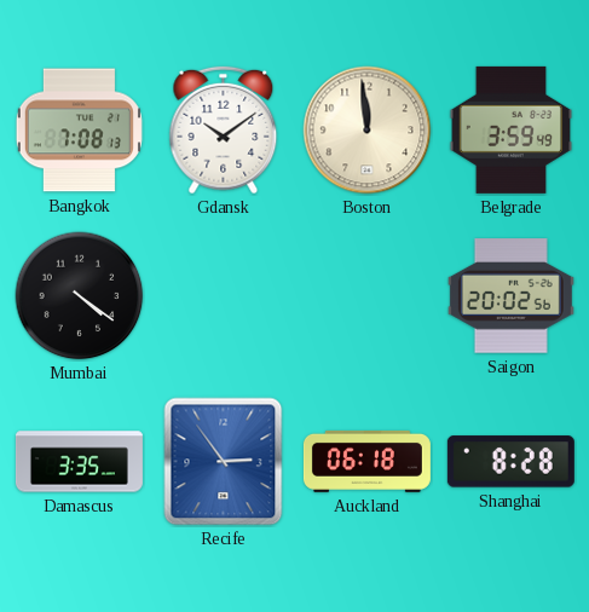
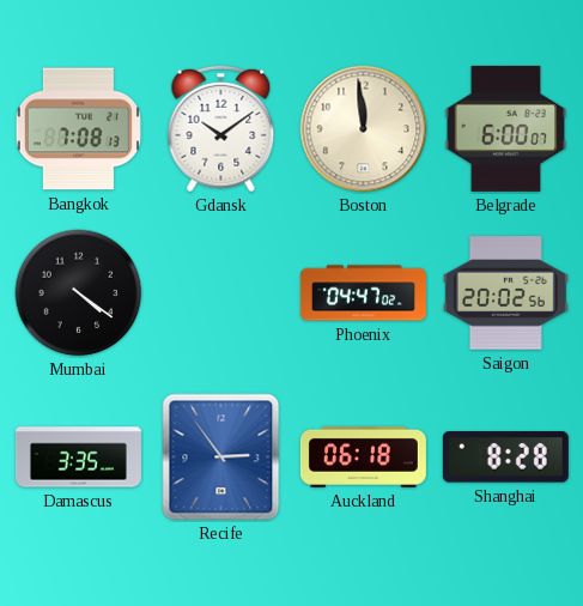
Belgrade: 3:59 -> 6:00 (506, 128)
Phoenix: none -> 04:47 (363, 293)
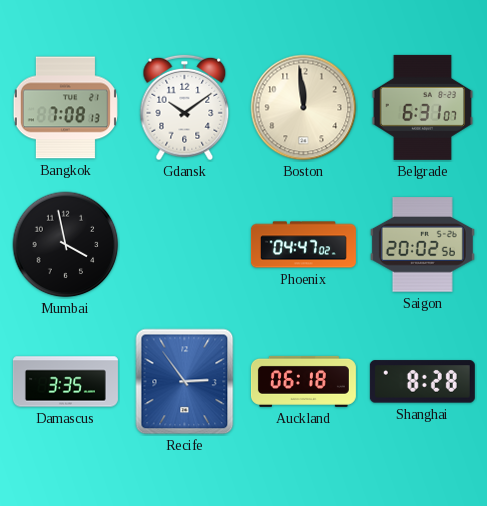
Belgrade: 6:00 -> 6:31 (423, 107)
Mumbai: 4:21 -> 3:58 (66, 245)
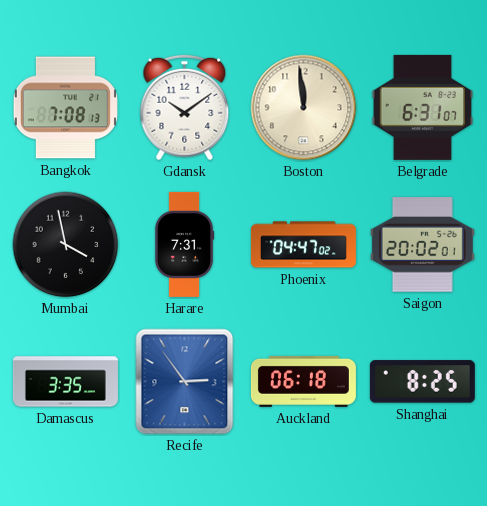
Harare: none -> 7:31 (184, 244)
Saigon: 20:02:56 -> 20:02:01 (422, 245)
Shanghai: 8:28 -> 8:25 (422, 382)
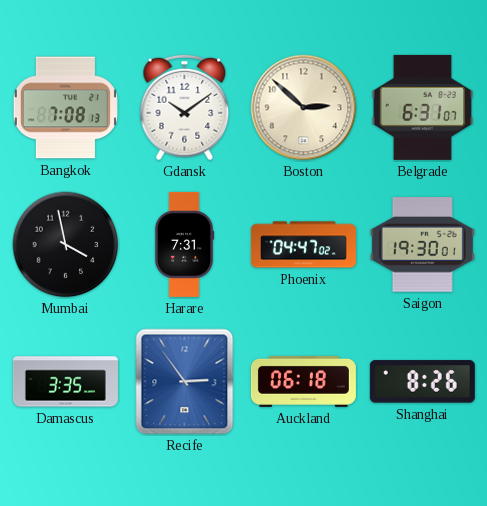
Boston: 11:59 -> 2:52 (304, 108)
Saigon: 20:02 -> 19:30 (422, 245)
Shanghai: 8:25 -> 8:26 (422, 382)
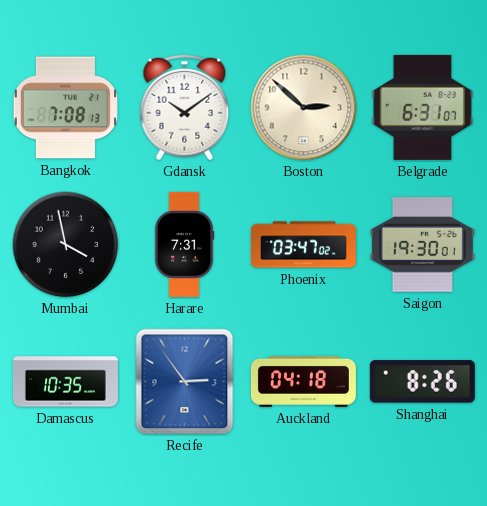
Phoenix: 04:47 -> 03:47 (303, 245)
Damascus: 3:35 -> 10:35 (65, 382)
Auckland: 06:18 -> 04:18 (303, 381)
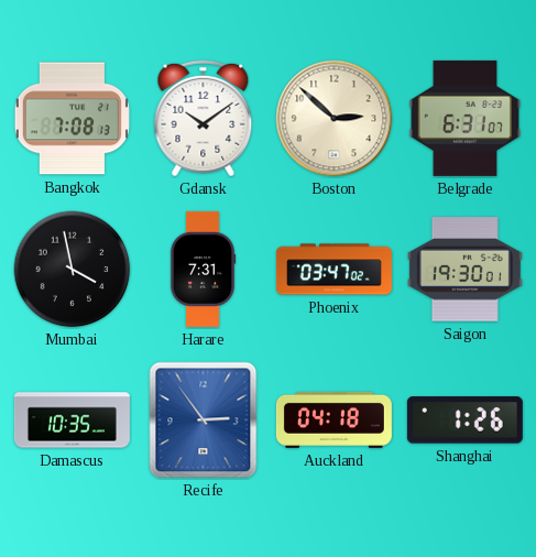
Shanghai: 8:26 -> 1:26 (464, 421)
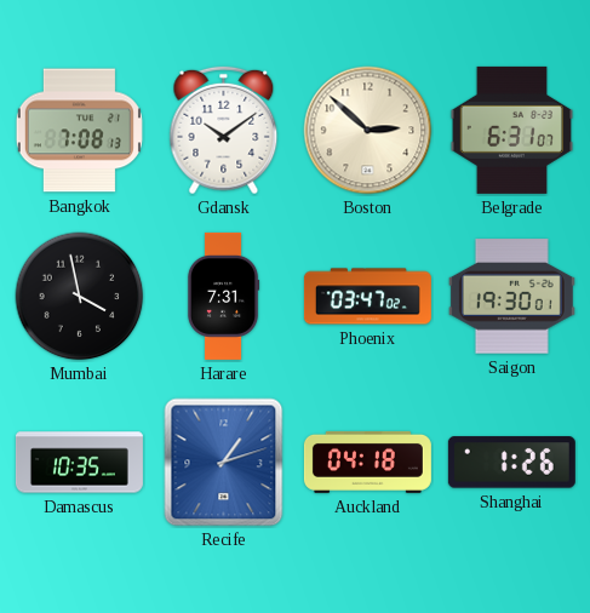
Recife: 2:54 -> 1:12 (224, 463)
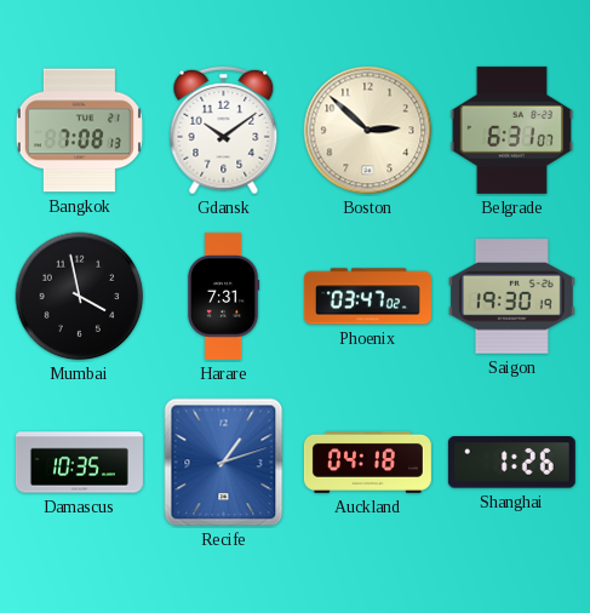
Saigon: 19:30:01 -> 19:30:19 (511, 297)
